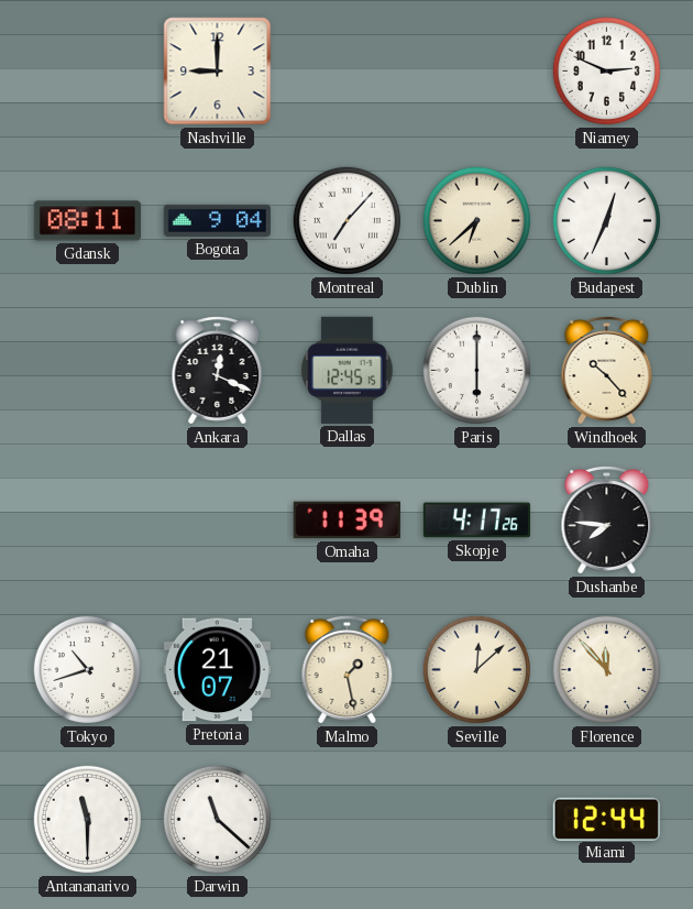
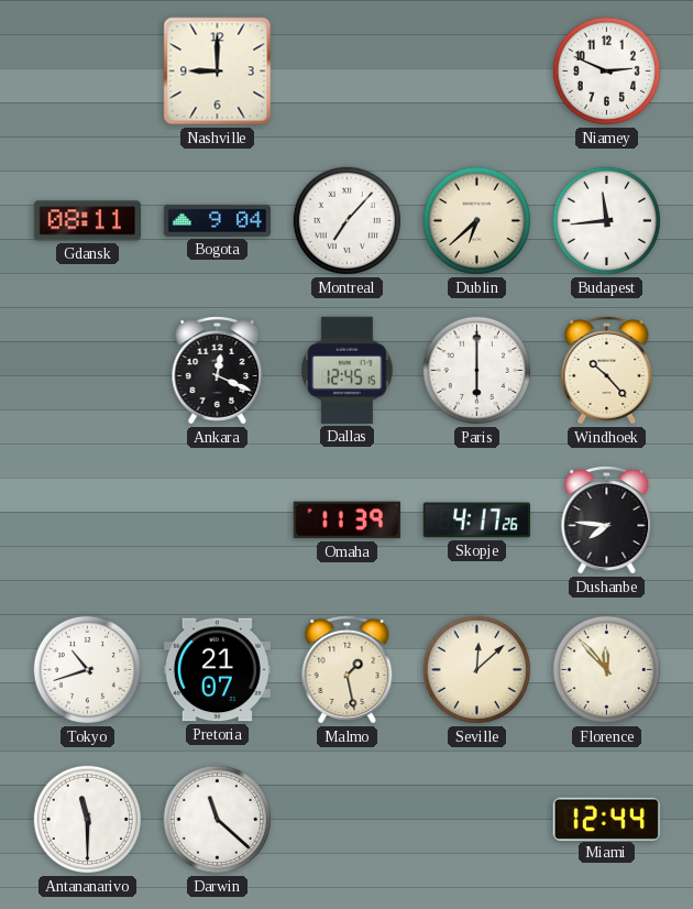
Budapest: 12:34 -> 11:44 (607, 221)
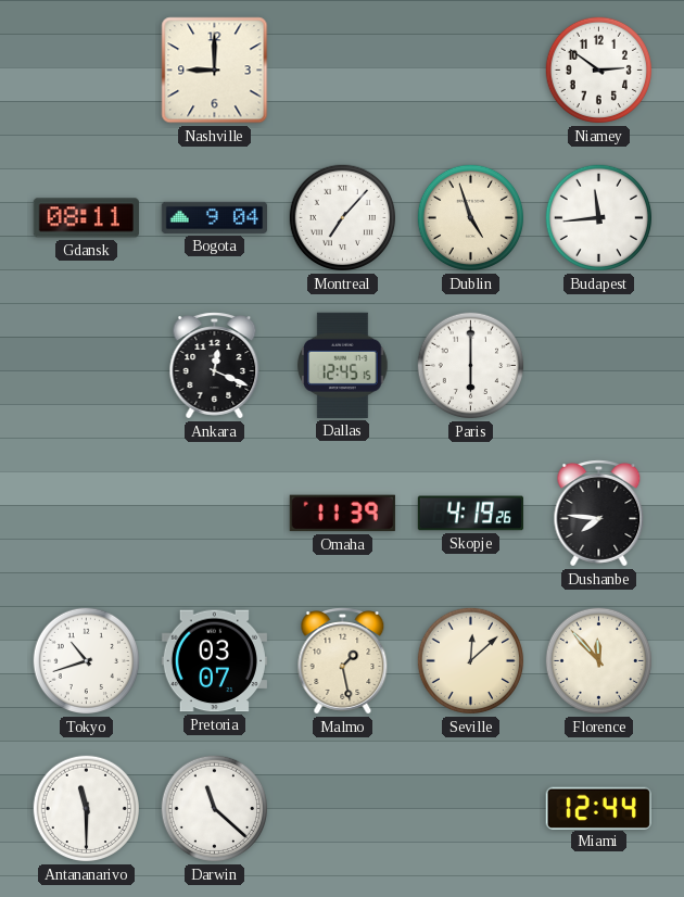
Niamey: 2:49 -> 2:51 (599, 71)
Dublin: 6:38 -> 4:57 (471, 218)
Windhoek: 10:23 -> none (607, 371)
Skopje: 4:17 -> 4:19 (470, 514)
Pretoria: 21:07 -> 03:07 (214, 661)
